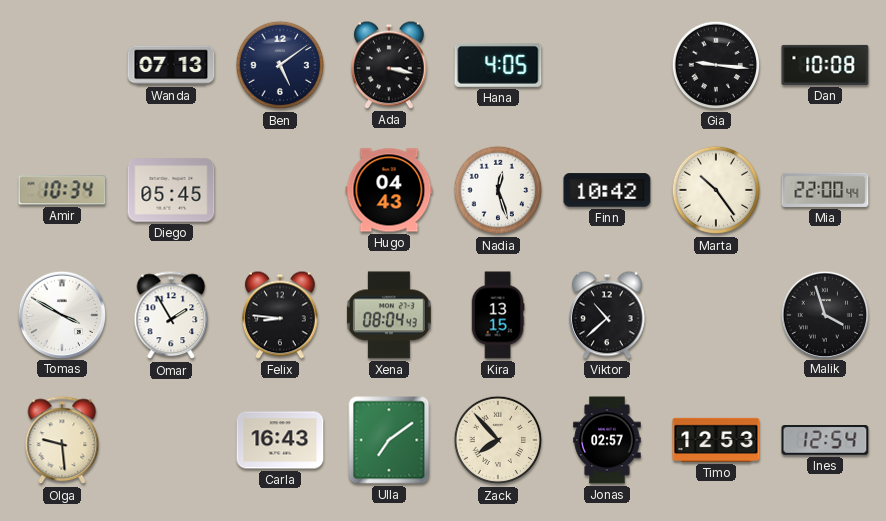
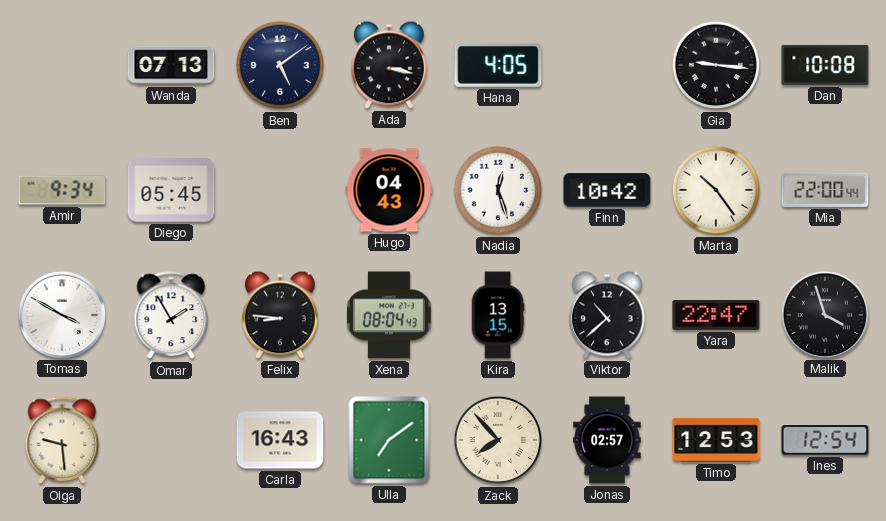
Amir: 10:34 -> 9:34 (62, 190)
Yara: none -> 22:47 (716, 316)
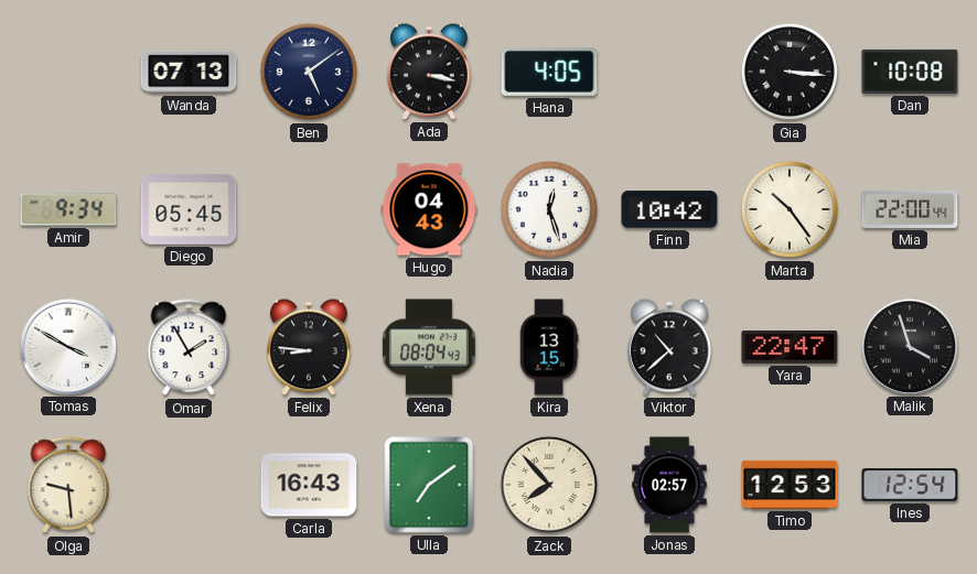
Gia: 9:16 -> 3:16 (790, 72)
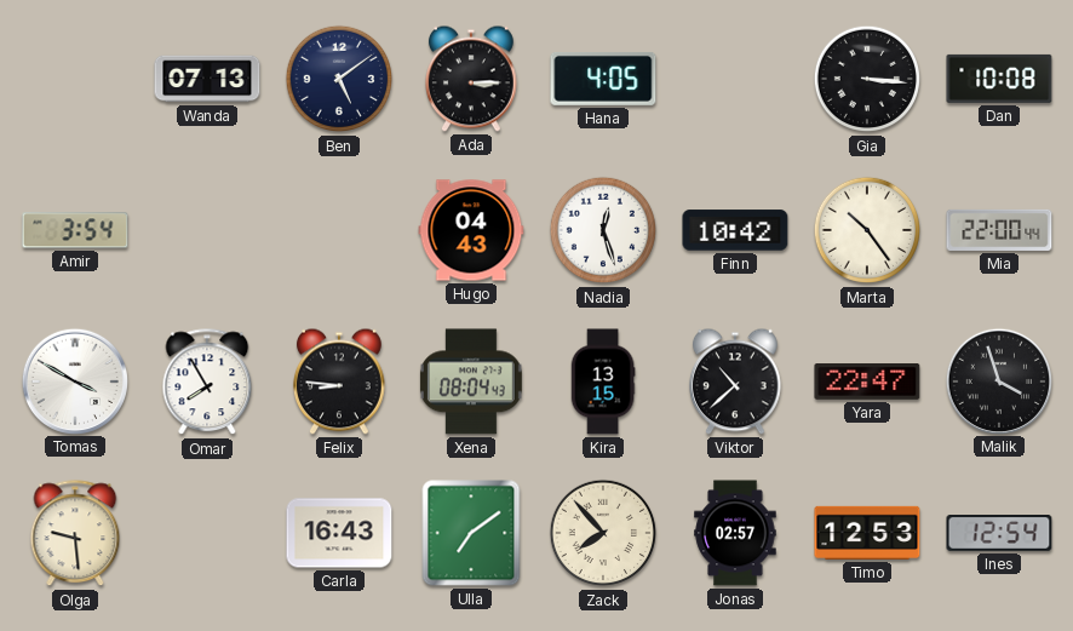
Ada: 3:17 -> 3:15 (472, 79)
Amir: 9:34 -> 3:54 (75, 230)
Diego: 05:45 -> none (189, 209)
Omar: 1:55 -> 7:55 (207, 383)
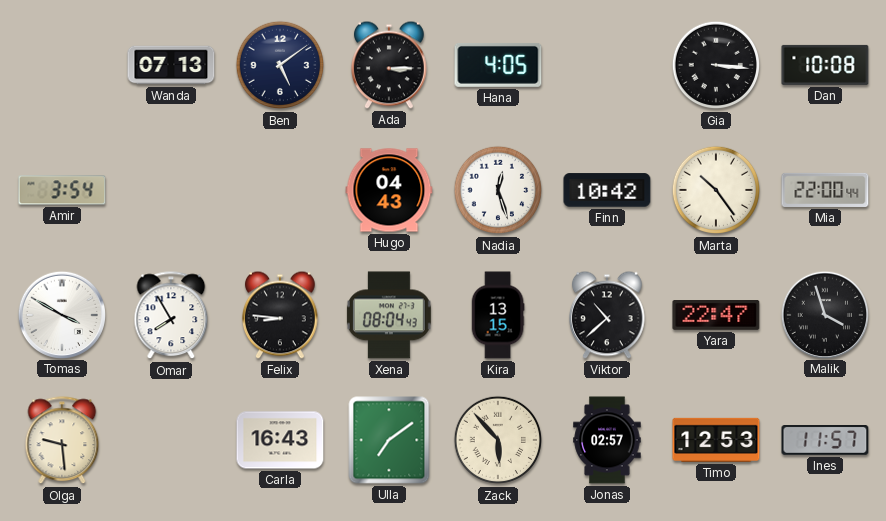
Zack: 7:53 -> 5:53 (498, 440)
Ines: 12:54 -> 11:57 (825, 441)
